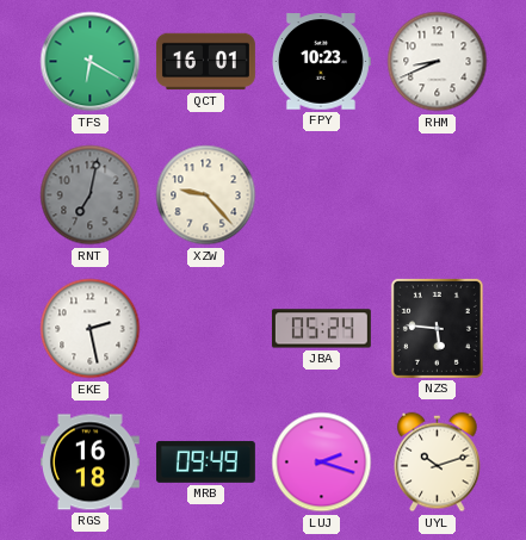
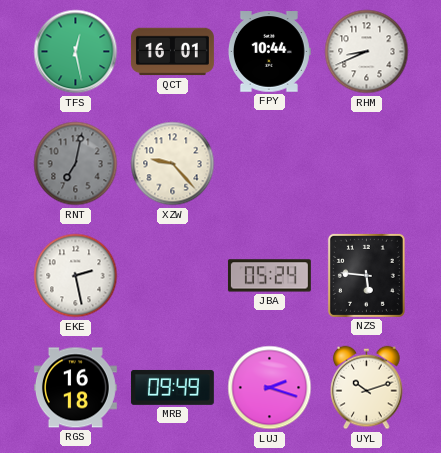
TFS: 6:20 -> 12:28 (76, 52)
FPY: 10:23 -> 10:44 (269, 52)
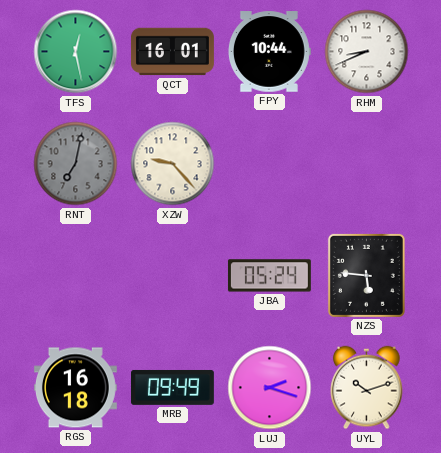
EKE: 2:28 -> none (76, 276)
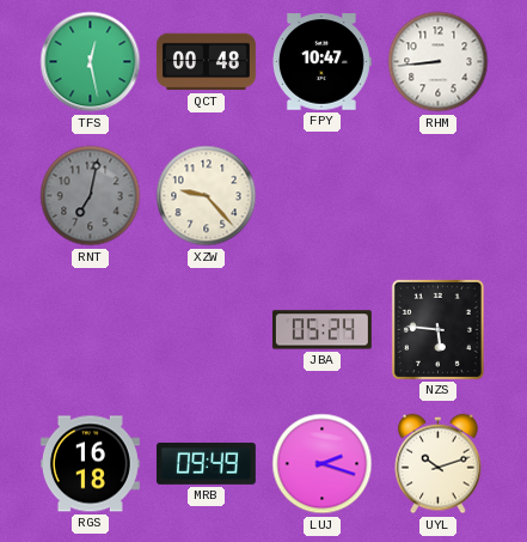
QCT: 16:01 -> 00:48 (206, 62)
FPY: 10:44 -> 10:47 (321, 62)
RHM: 8:41 -> 8:44 (439, 62)
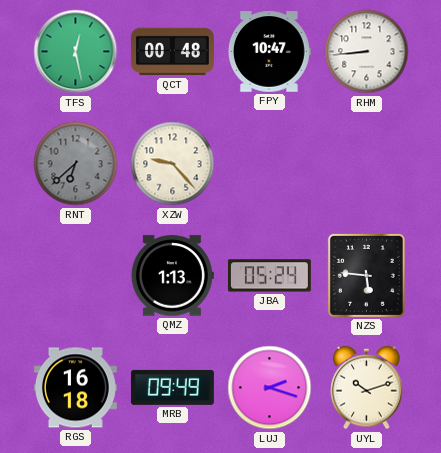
RNT: 7:02 -> 6:38 (76, 164)
QMZ: none -> 1:13 (172, 276)
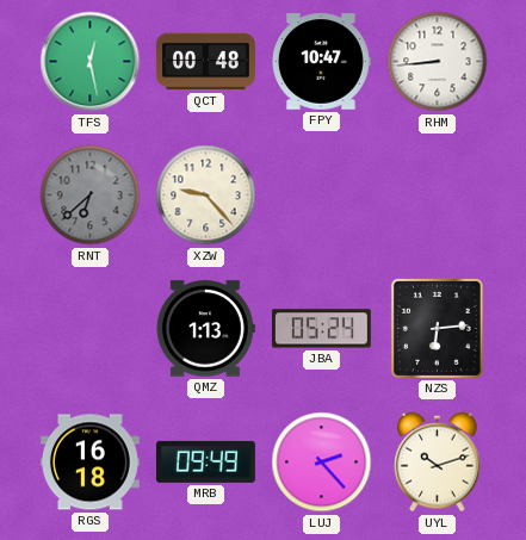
NZS: 5:46 -> 6:14 (437, 328)
LUJ: 2:18 -> 2:23 (322, 463)
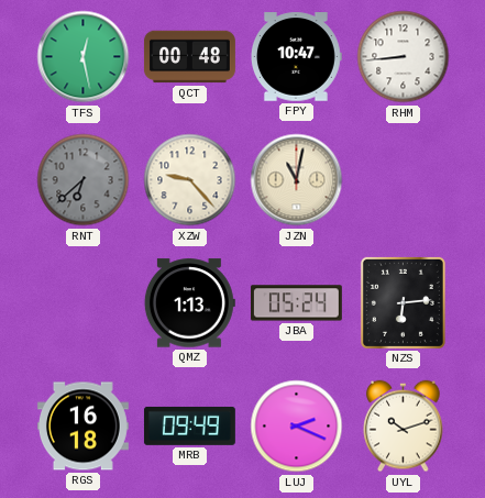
JZN: none -> 11:02 (297, 180)
LUJ: 2:23 -> 2:19 (297, 427)
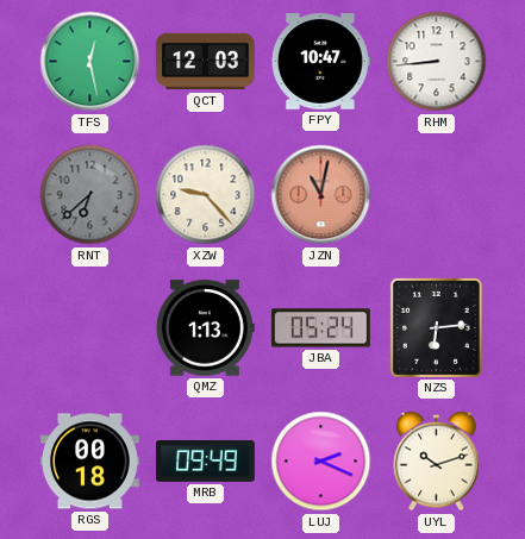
QCT: 00:48 -> 12:03 (205, 62)
JZN dial: cream -> salmon (321, 195)
RGS: 16:18 -> 00:18 (89, 462)
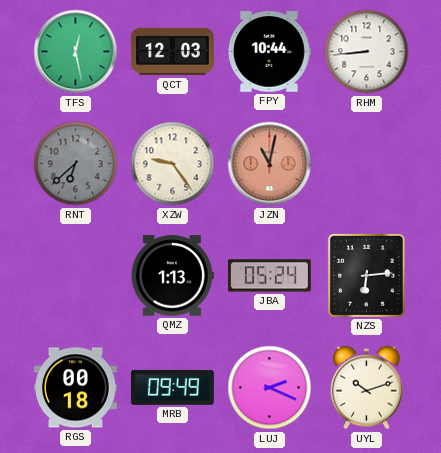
FPY: 10:47 -> 10:44 (269, 52)
XZW: 9:23 -> 9:24 (173, 164)
